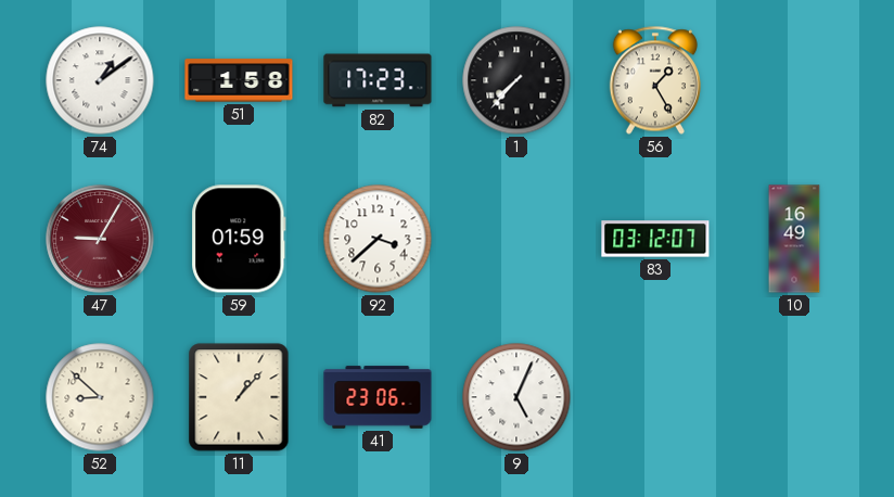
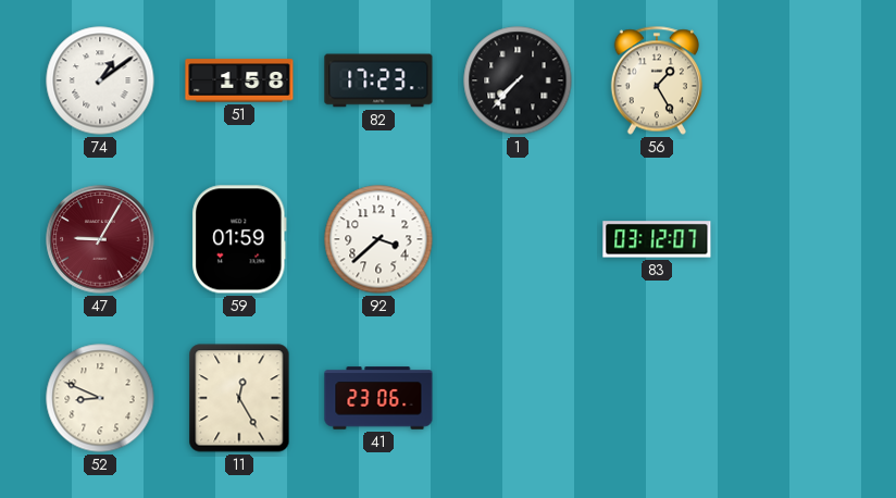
10: 16:49 -> none (794, 239)
52: 8:52 -> 8:49 (100, 398)
11: 1:07 -> 12:25 (239, 398)
9: 5:04 -> none (516, 397)
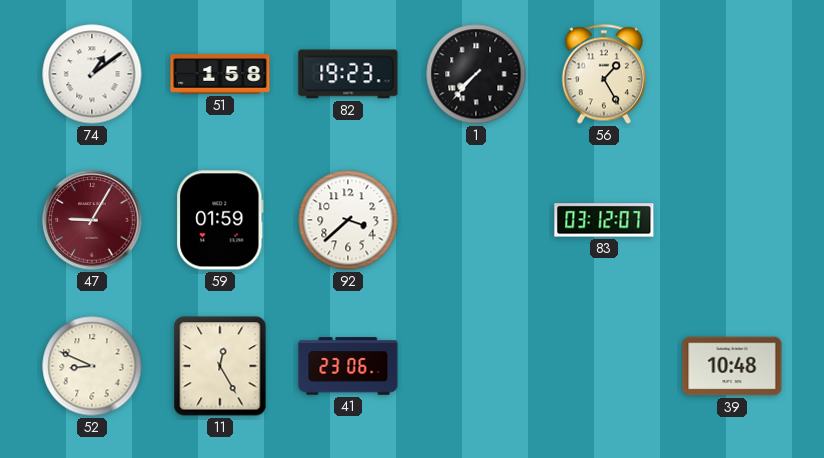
82: 17:23 -> 19:23 (348, 74)
39: none -> 10:48 (732, 366)
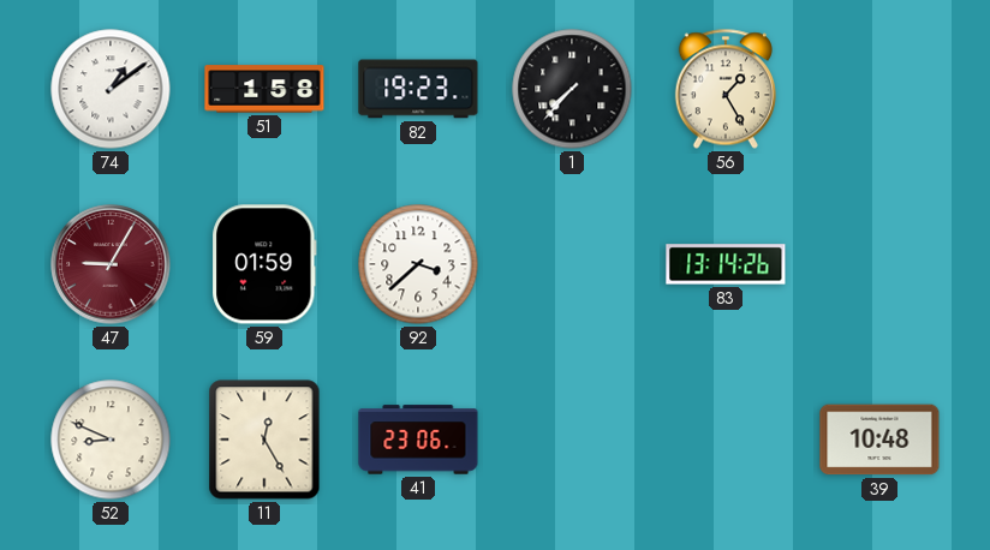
83: 03:12 -> 13:14 (726, 264)
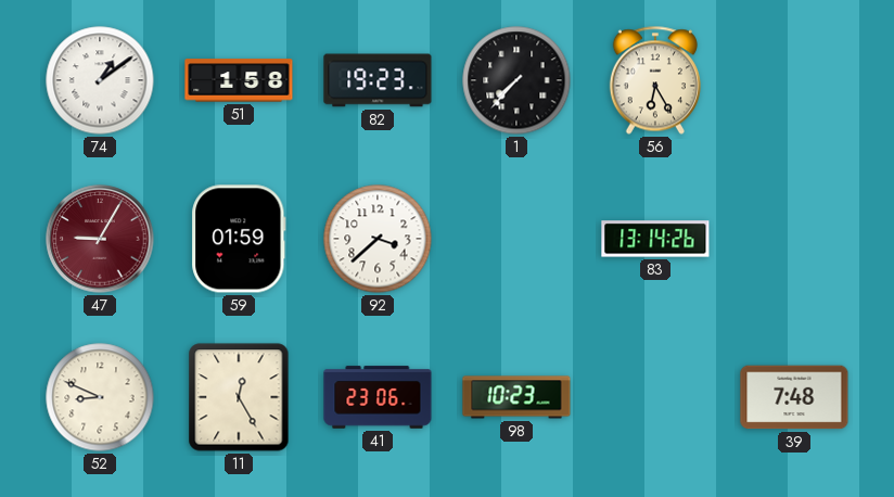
56: 1:25 -> 6:25 (655, 80)
98: none -> 10:23 (516, 397)
39: 10:48 -> 7:48 (794, 397)
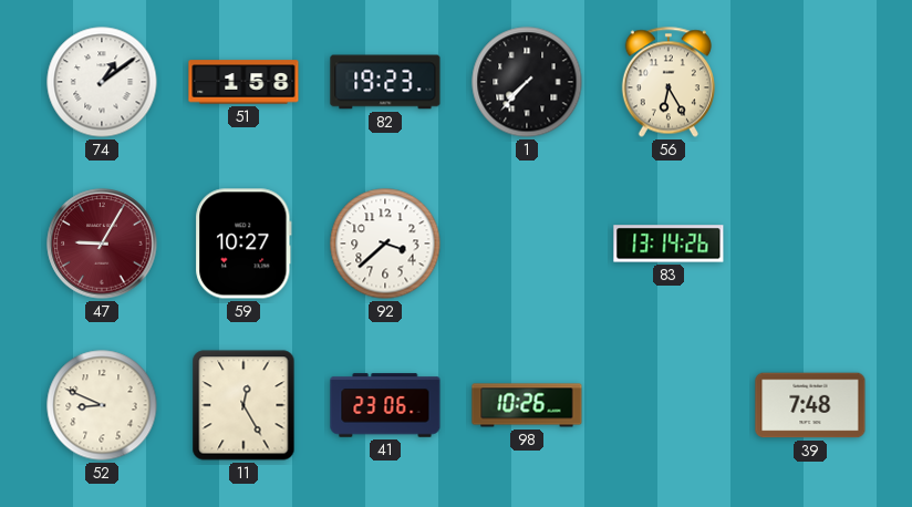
59: 01:59 -> 10:27 (243, 244)
98: 10:23 -> 10:26 (527, 405)
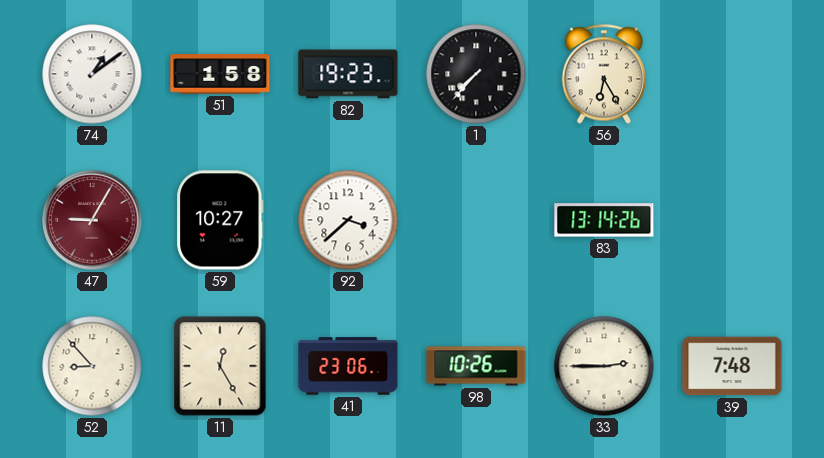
52: 8:49 -> 8:53 (92, 366)
33: none -> 2:45 (604, 366)
